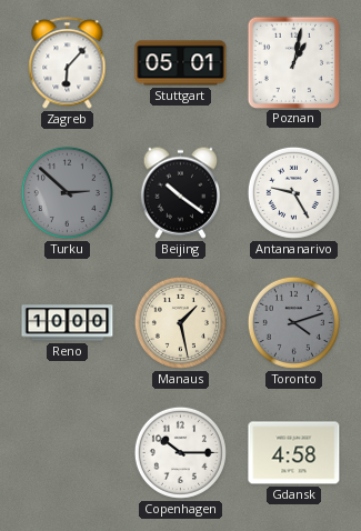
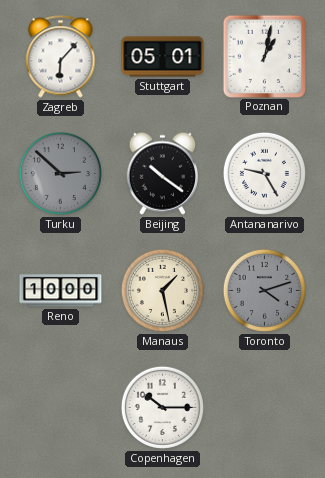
Gdansk: 4:58 -> none (294, 453)
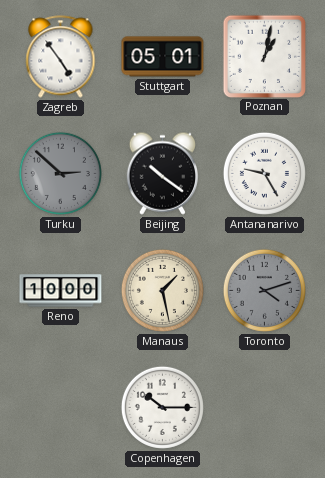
Zagreb: 6:07 -> 4:54 (61, 57)
